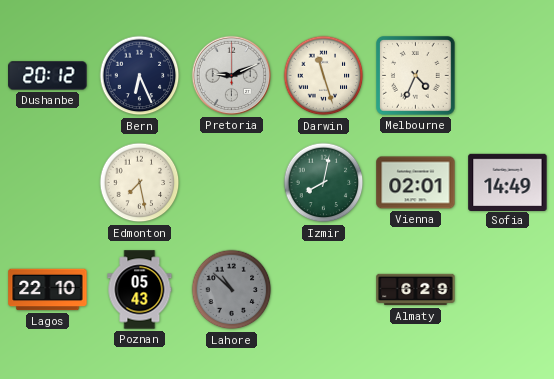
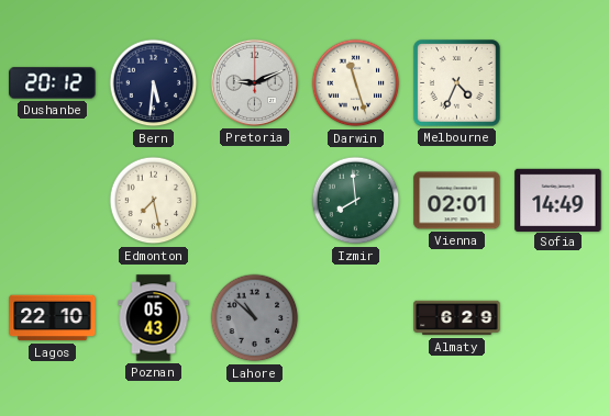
Bern: 6:26 -> 5:31 (154, 83)
Izmir: 8:02 -> 7:59 (356, 201)
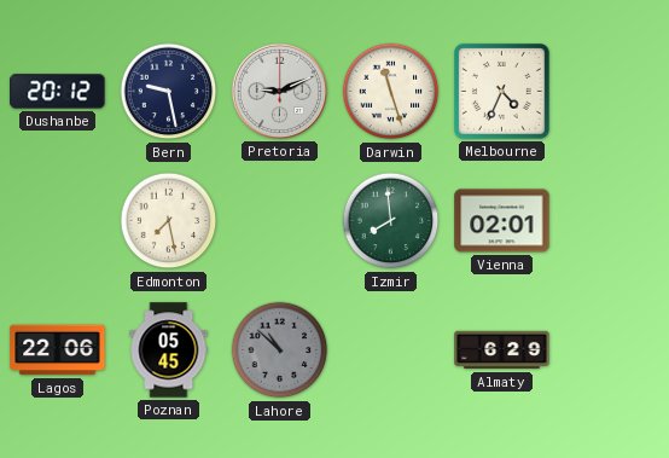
Bern: 5:31 -> 9:28 (169, 92)
Sofia: 14:49 -> none (558, 200)
Lagos: 22:10 -> 22:06 (58, 350)
Poznan: 05:43 -> 05:45 (169, 350)
